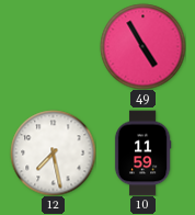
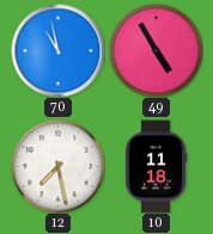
70: none -> 10:58 (57, 50)
10: 11:59 -> 11:18 (156, 166)
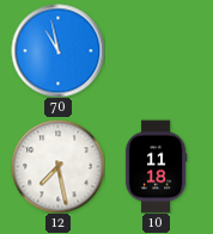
49: 4:55 -> none (156, 50)
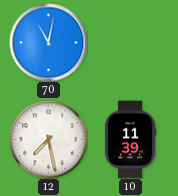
70: 10:58 -> 11:02 (48, 42)
10: 11:18 -> 11:39 (130, 139)
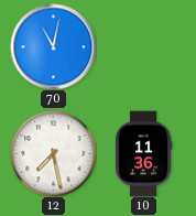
10: 11:39 -> 11:36 (143, 153)
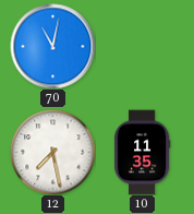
10: 11:36 -> 11:35 (142, 152)
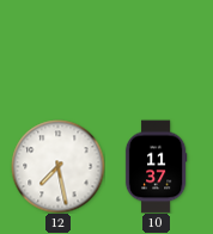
70: 11:02 -> none (52, 46)
10: 11:35 -> 11:37 (156, 166)
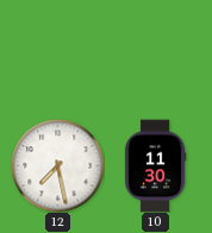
10: 11:37 -> 11:30 (155, 165)
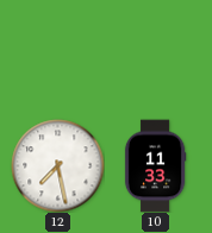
10: 11:30 -> 11:33 (155, 165)
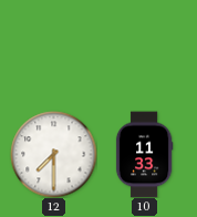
12: 7:28 -> 7:30 (53, 154)
